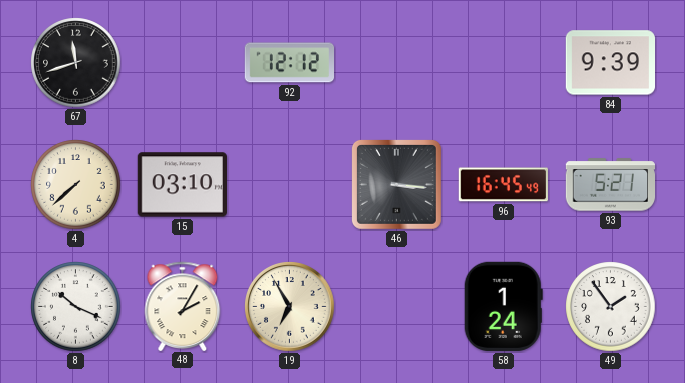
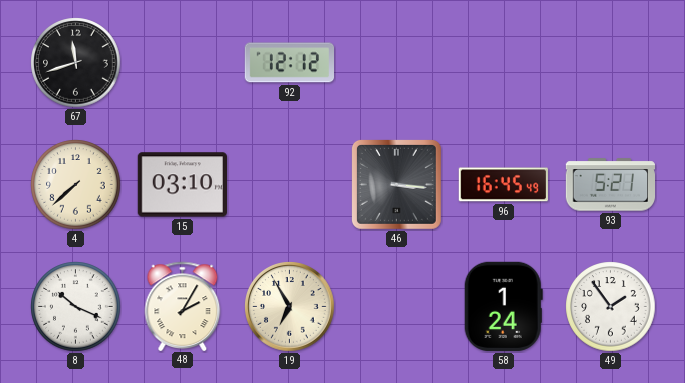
84: 9:39 -> none (610, 63)
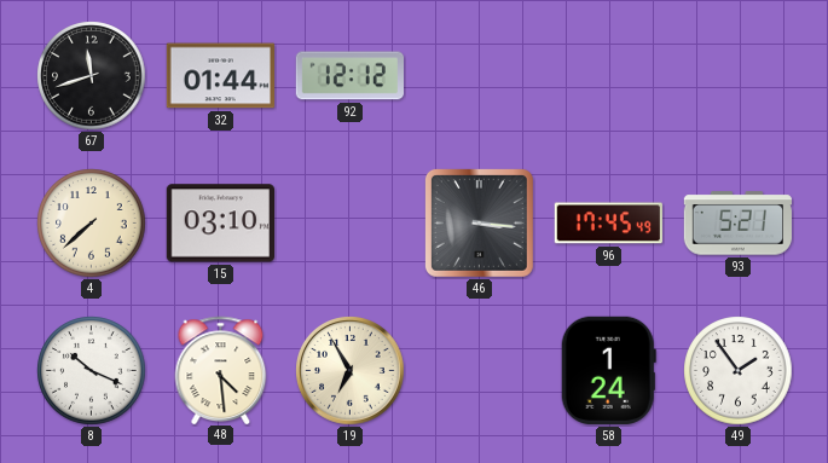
32: none -> 01:44 (220, 76)
96: 16:45 -> 17:45 (608, 224)
48: 2:05 -> 4:29 (221, 370)
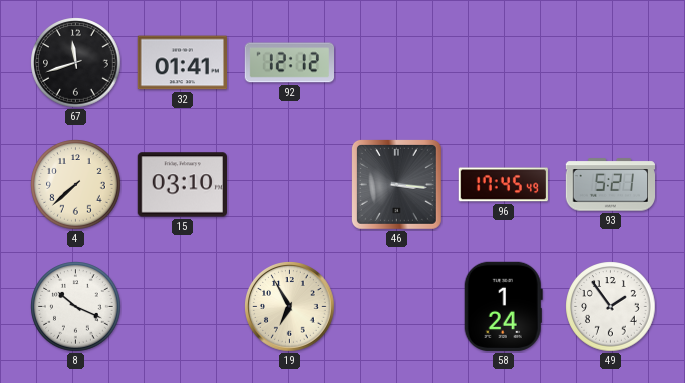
32: 01:44 -> 01:41 (182, 63)
48: 4:29 -> none (221, 370)
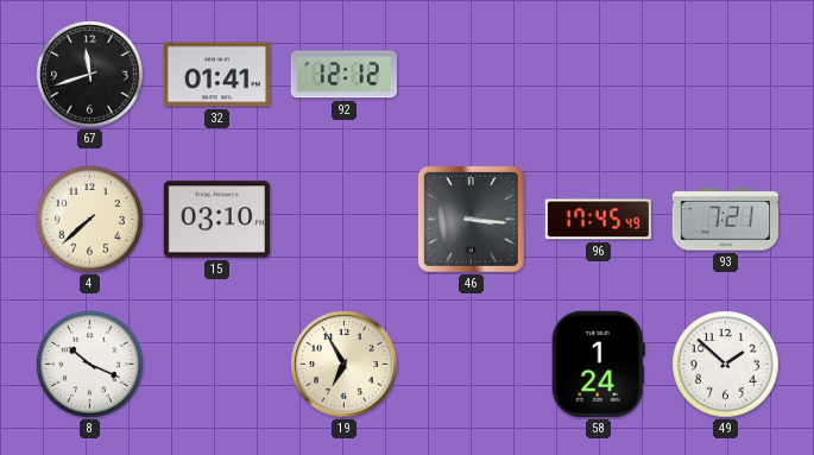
93: 5:21 -> 7:21 (725, 220)
49: 1:54 -> 1:52 (726, 365)
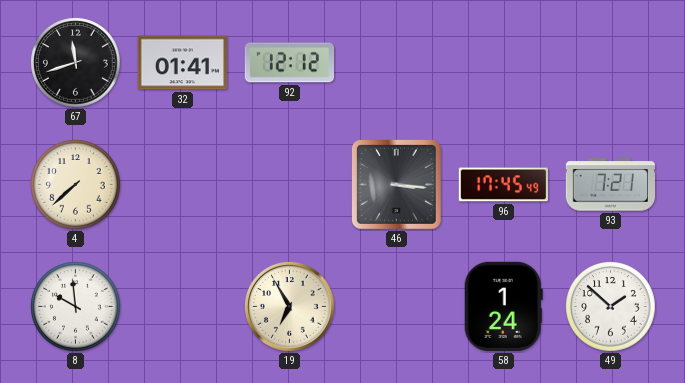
15: 03:10 -> none (216, 220)
8: 10:19 -> 9:59 (76, 307)
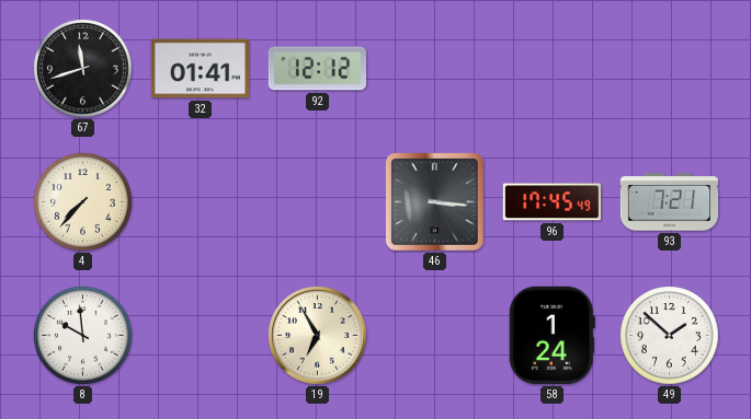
4: 7:38 -> 7:37 (83, 202)
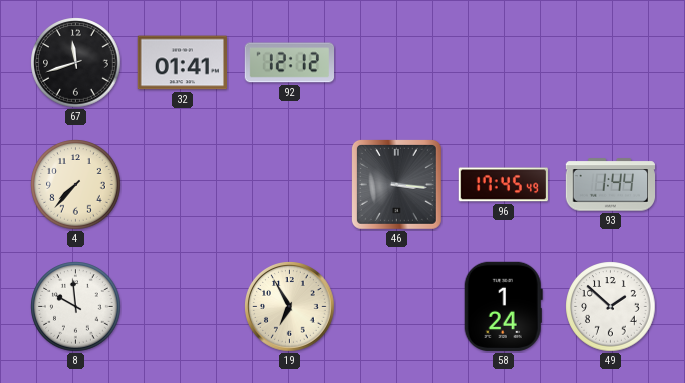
93: 7:21 -> 1:44 (610, 185)
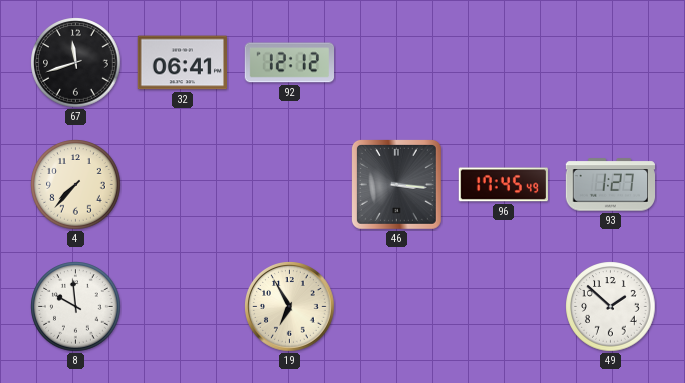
32: 01:41 -> 06:41 (182, 63)
93: 1:44 -> 1:27 (610, 185)
58: 1:24 -> none (503, 306)
